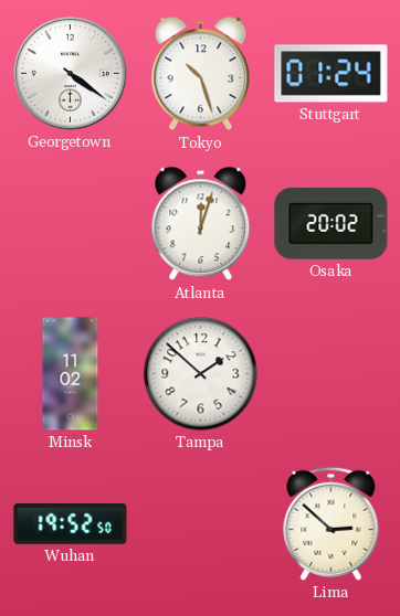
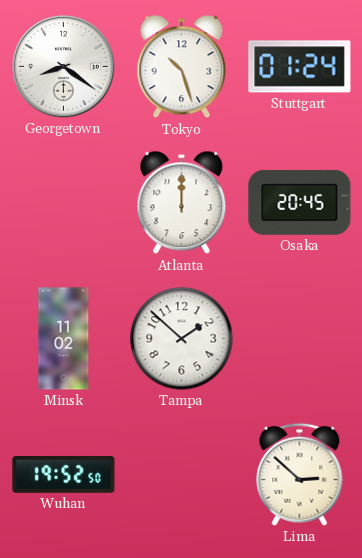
Georgetown: 4:21 -> 8:21 (64, 67)
Atlanta: 12:03 -> 12:00 (182, 203)
Osaka: 20:02 -> 20:45 (300, 202)
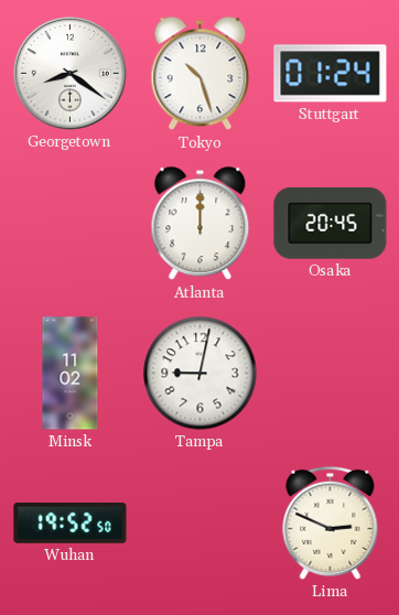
Tampa: 1:52 -> 9:02 (201, 374)
Lima: 2:52 -> 2:49 (331, 522)
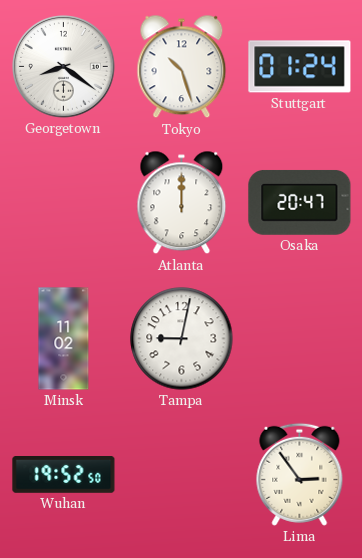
Osaka: 20:45 -> 20:47 (300, 202)
Lima: 2:49 -> 2:54 (300, 474)
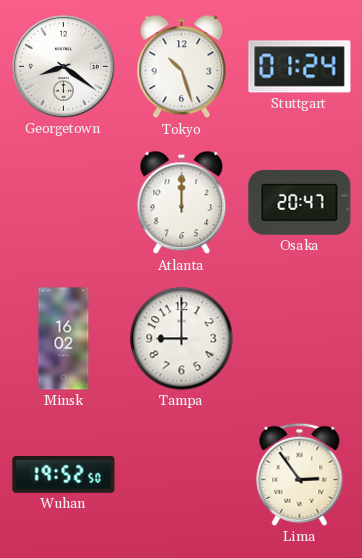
Minsk: 11:02 -> 16:02 (64, 339)
Tampa: 9:02 -> 9:00 (182, 339)
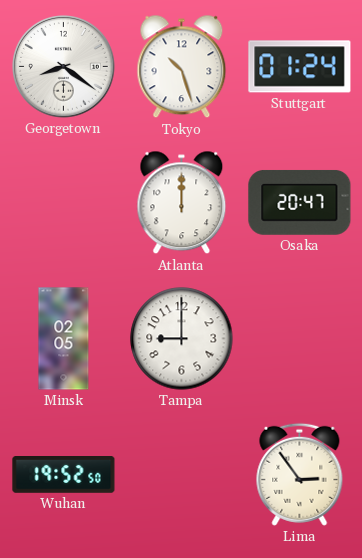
Minsk: 16:02 -> 02:05 (64, 339)
